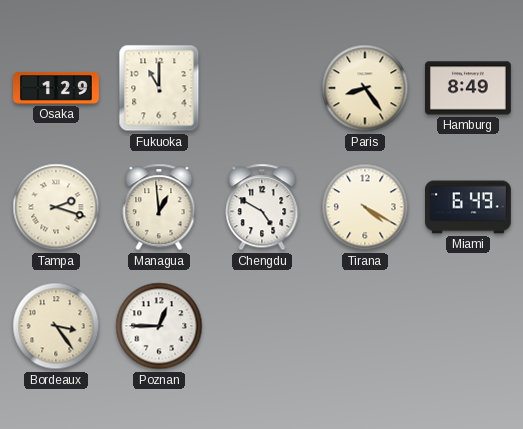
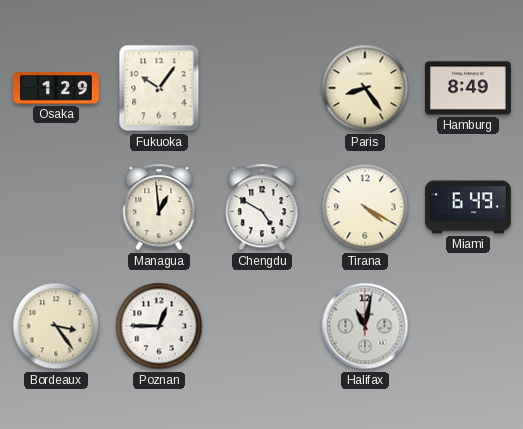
Fukuoka: 11:00 -> 10:06 (159, 88)
Tampa: 2:18 -> none (56, 207)
Halifax: none -> 11:02 (365, 326)
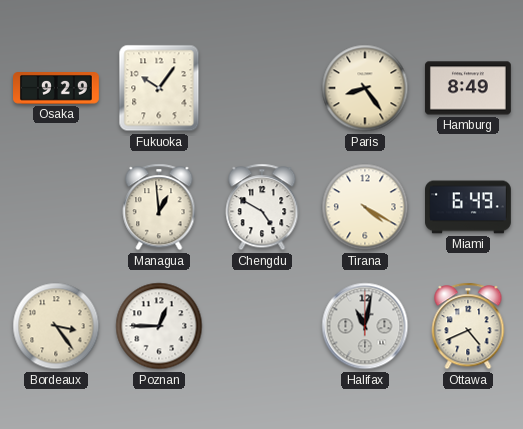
Osaka: 1:29 -> 9:29 (57, 89)
Ottawa: none -> 4:41 (468, 326)
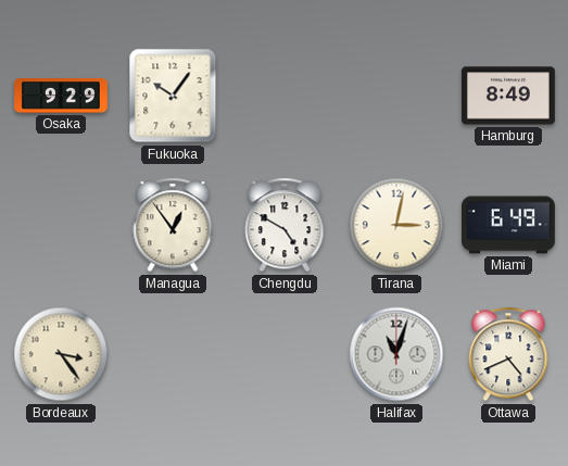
Paris: 8:24 -> none (365, 88)
Managua: 12:59 -> 12:54 (173, 225)
Tirana: 4:20 -> 3:02 (396, 225)
Poznan: 12:45 -> none (159, 326)
Halifax: 11:02 -> 11:03 (396, 354)
